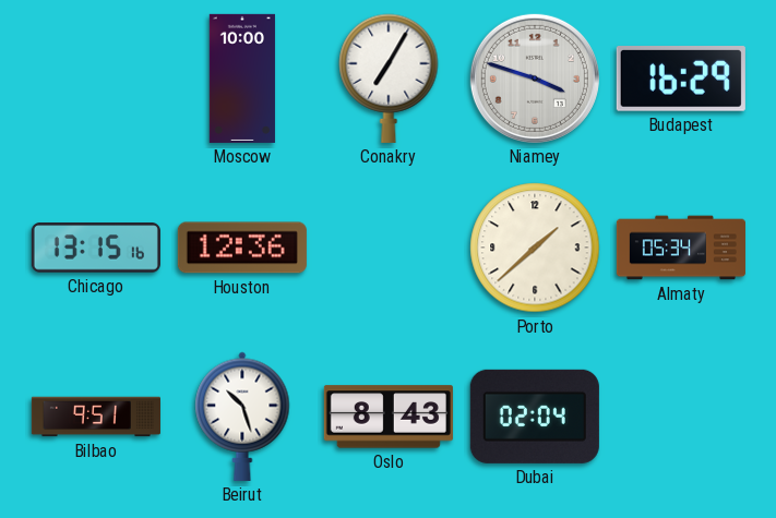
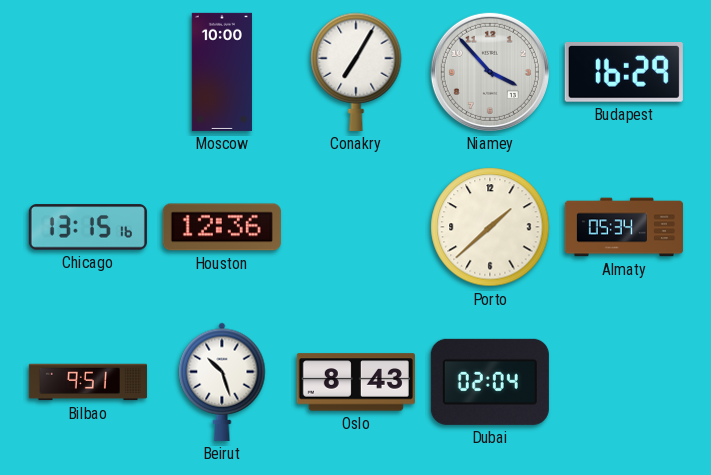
Niamey: 3:48 -> 3:53 (490, 72)
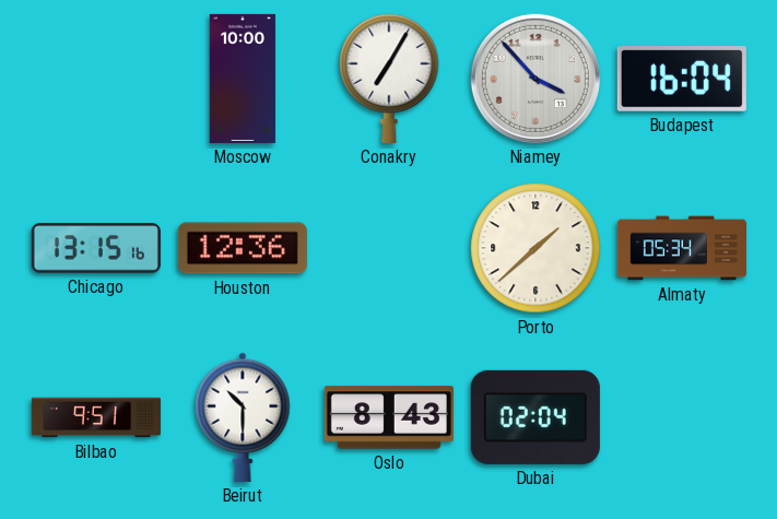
Budapest: 16:29 -> 16:04 (682, 80)
Beirut: 10:27 -> 10:30 (243, 417)
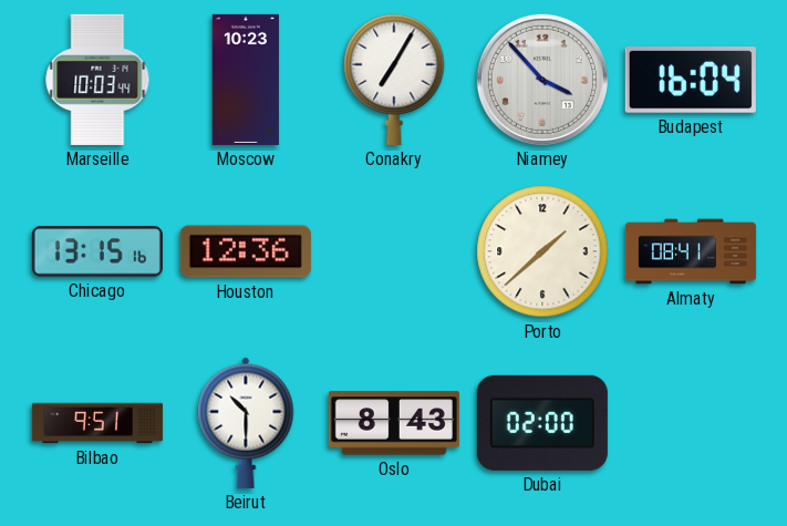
Marseille: none -> 10:03 (97, 80)
Moscow: 10:00 -> 10:23 (246, 80)
Almaty: 05:34 -> 08:41 (691, 251)
Dubai: 02:04 -> 02:00 (542, 423)
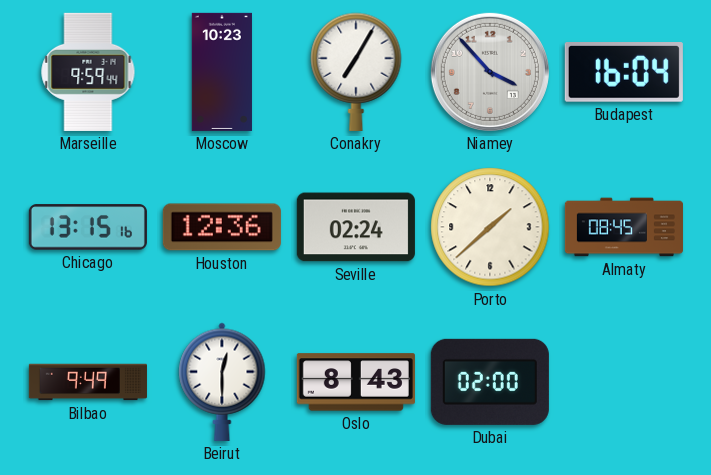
Marseille: 10:03 -> 9:59 (88, 72)
Seville: none -> 02:24 (356, 227)
Almaty: 08:41 -> 08:45 (624, 227)
Bilbao: 9:51 -> 9:49 (88, 382)
Beirut: 10:30 -> 12:30 (222, 382)
